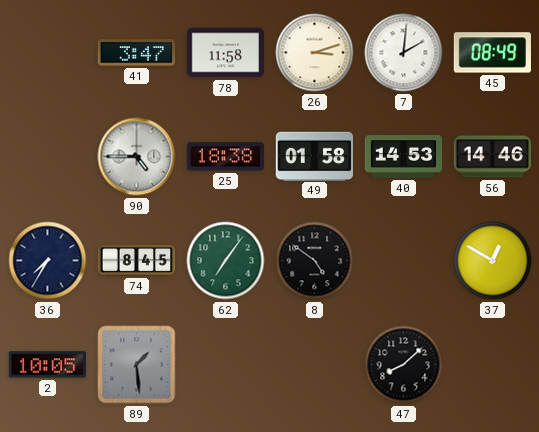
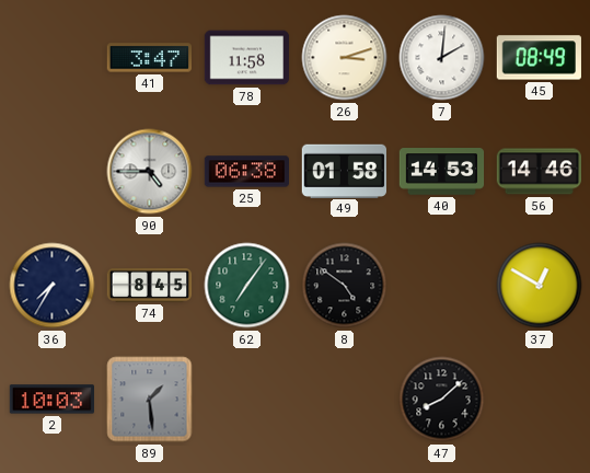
25: 18:38 -> 06:38 (246, 172)
2: 10:05 -> 10:03 (51, 400)
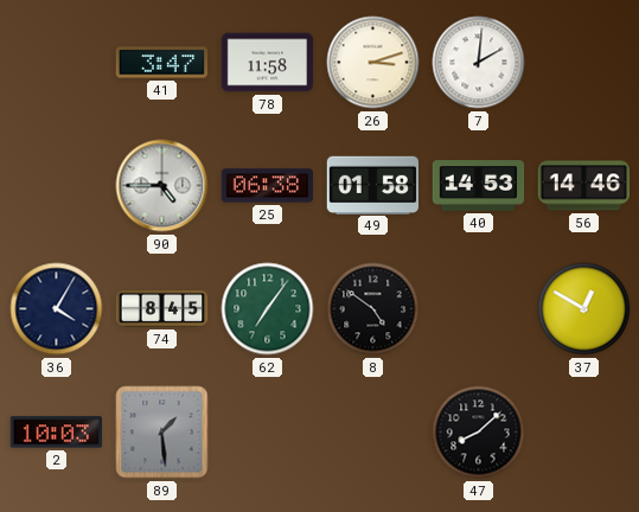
45: 08:49 -> none (539, 58)
36: 7:35 -> 4:05 (57, 309)
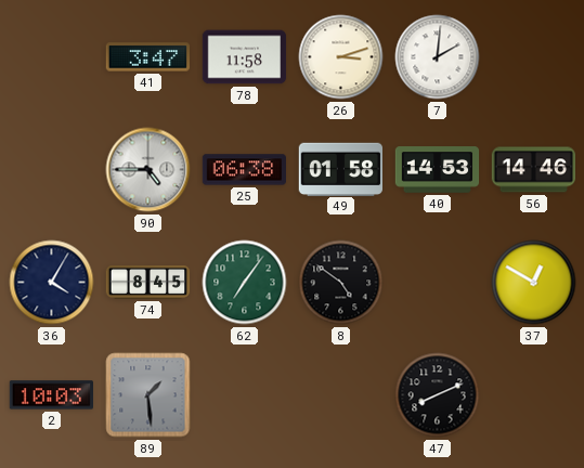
47: 8:08 -> 8:11 (438, 395)
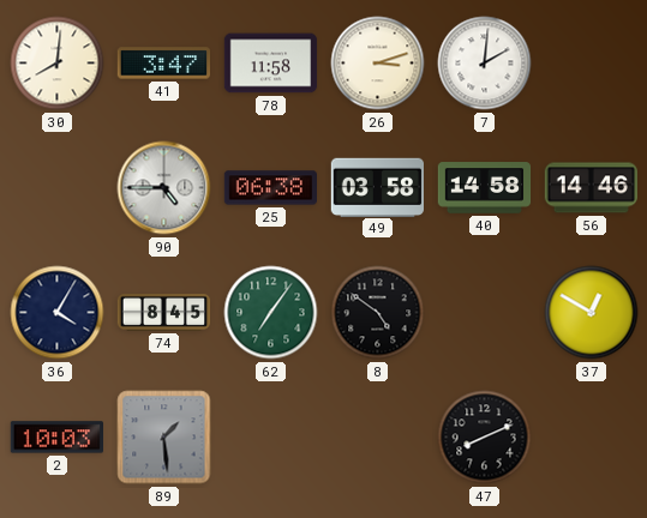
30: none -> 8:01 (58, 64)
49: 01:58 -> 03:58 (377, 187)
40: 14:53 -> 14:58 (485, 188)
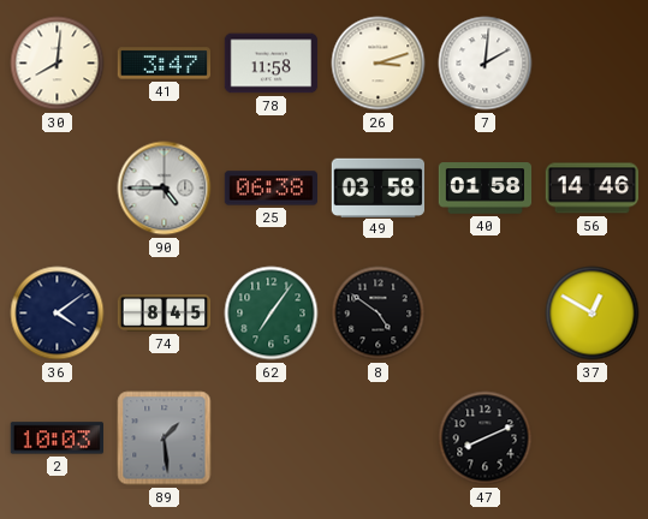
40: 14:58 -> 01:58 (486, 189)
36: 4:05 -> 4:09 (58, 314)
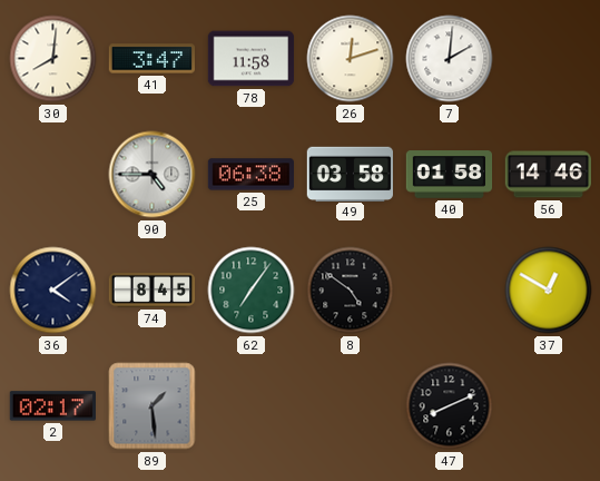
26: 3:12 -> 12:12 (351, 59)
2: 10:03 -> 02:17 (52, 406)
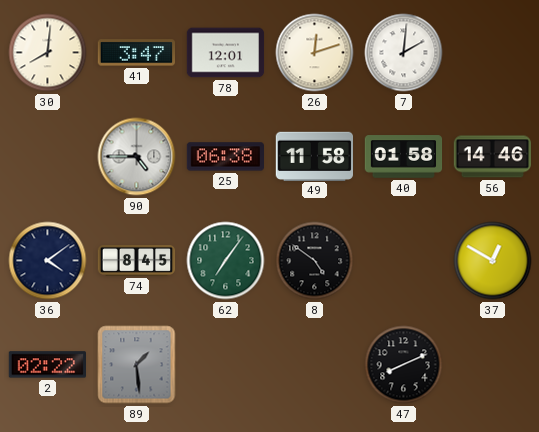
78: 11:58 -> 12:01 (226, 53)
49: 03:58 -> 11:58 (314, 156)
2: 02:17 -> 02:22 (47, 365)
